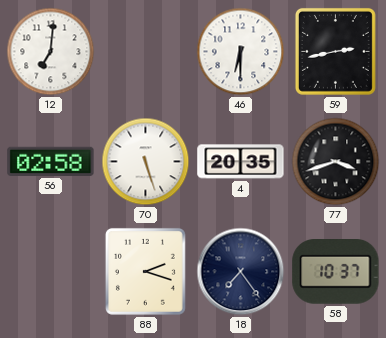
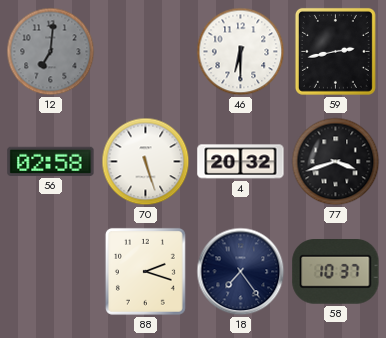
12 dial: white -> grey (51, 52)
4: 20:35 -> 20:32 (241, 162)
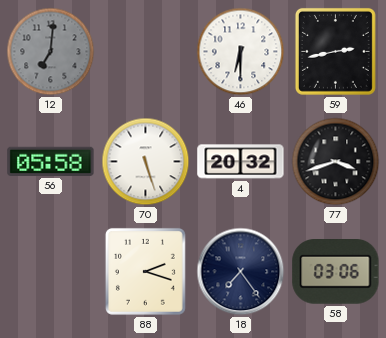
56: 02:58 -> 05:58 (51, 161)
58: 10:37 -> 03:06 (336, 272)
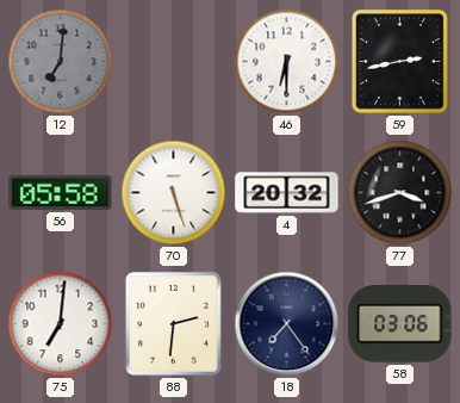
75: none -> 7:01 (61, 324)
88: 2:18 -> 2:31 (173, 323)
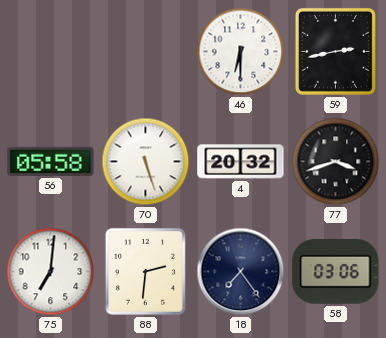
12: 7:01 -> none (61, 62)
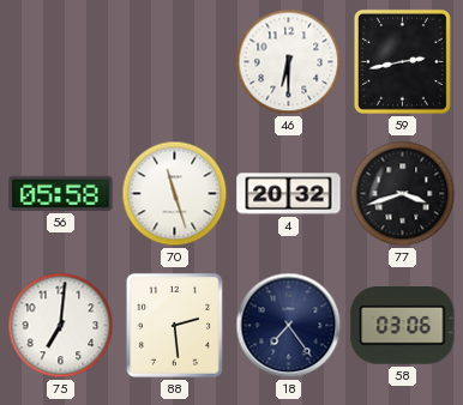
70: 5:27 -> 11:27 (175, 194)
88: 2:31 -> 2:29 (174, 325)
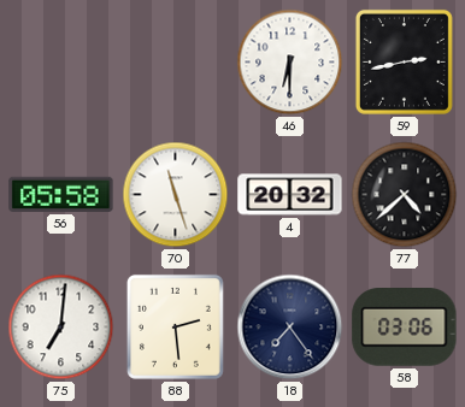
77: 3:42 -> 4:38 (405, 195)
